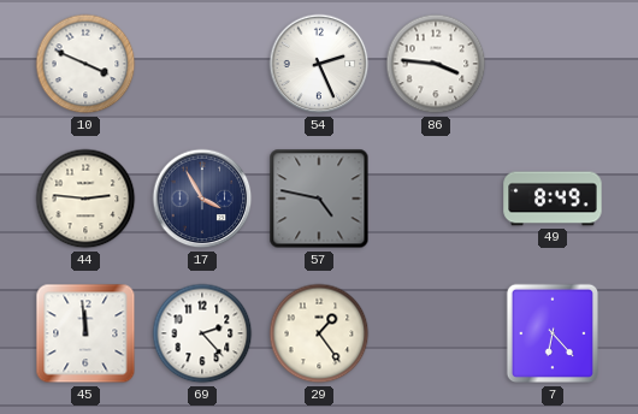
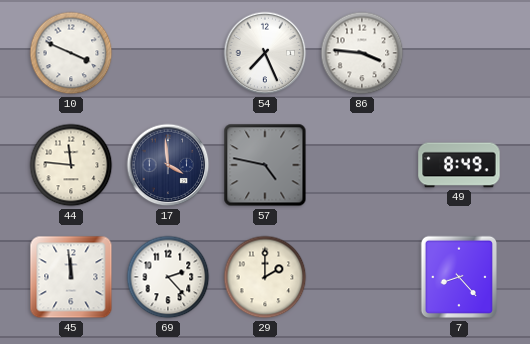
54: 2:26 -> 7:26 (265, 53)
44: 2:46 -> 11:46 (71, 165)
17: 3:55 -> 3:59 (168, 165)
29: 1:24 -> 2:00 (265, 277)
7: 6:23 -> 8:23 (458, 277)
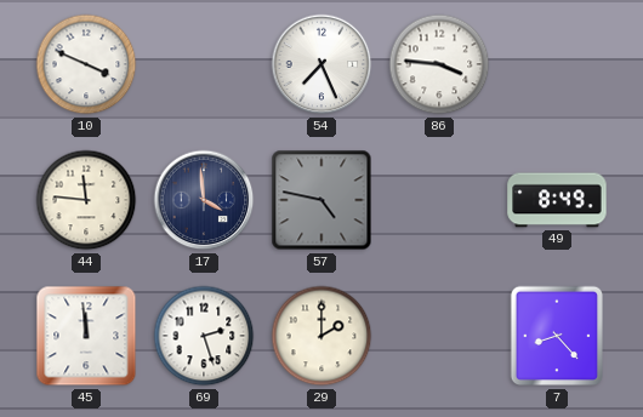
69: 2:23 -> 2:27 (204, 336)
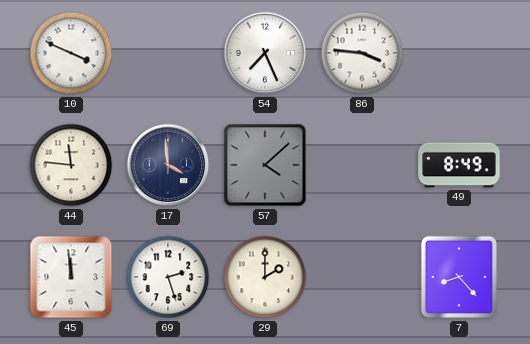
57: 4:47 -> 4:08 (265, 165)
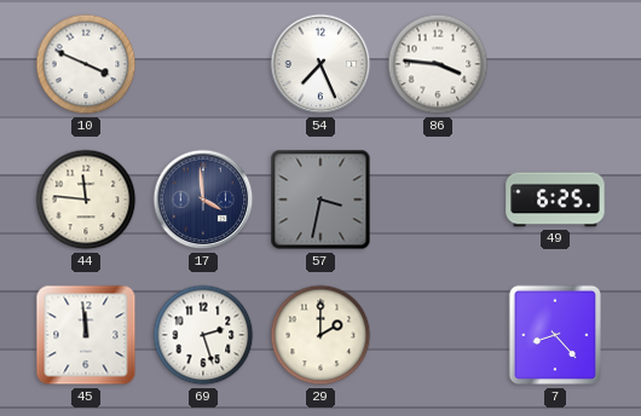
57: 4:08 -> 3:32 (320, 200)
49: 8:49 -> 6:25 (555, 200)
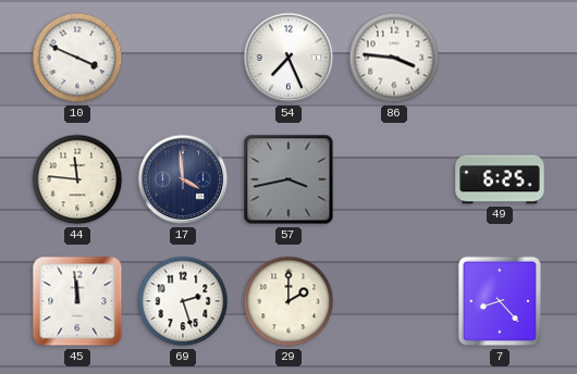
57: 3:32 -> 3:43 (288, 179)
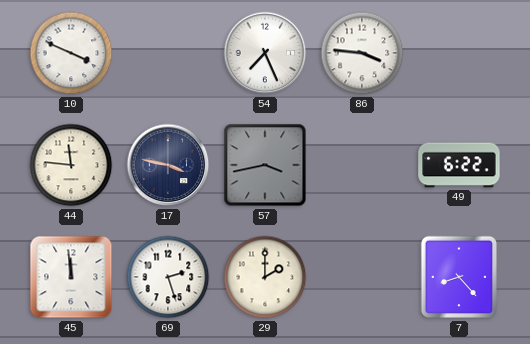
17: 3:59 -> 3:47 (168, 165)
49: 6:25 -> 6:22 (459, 165)
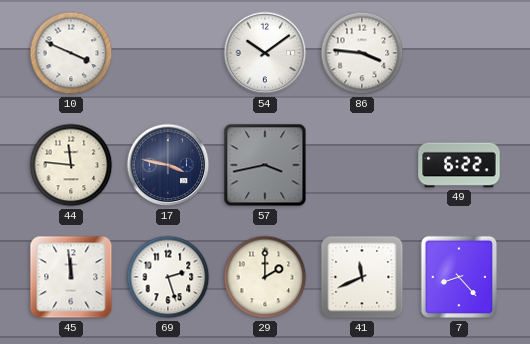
54: 7:26 -> 10:09 (265, 53)
41: none -> 11:41 (362, 277)
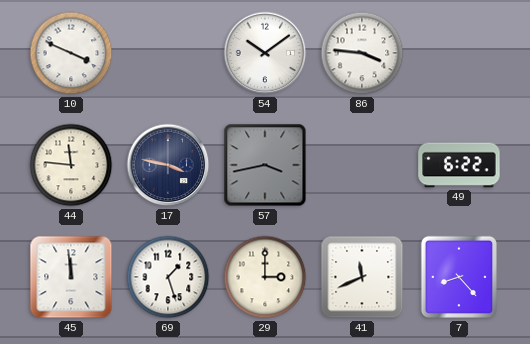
69: 2:27 -> 1:27 (168, 277)
29: 2:00 -> 3:00 (265, 277)
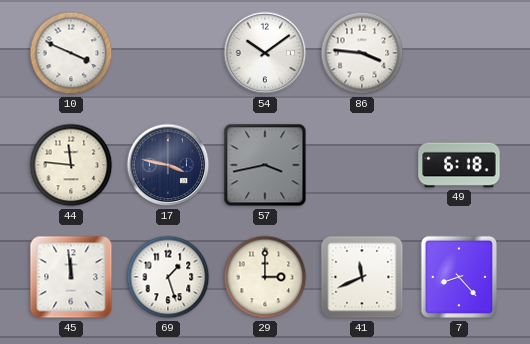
49: 6:22 -> 6:18 (459, 165)
